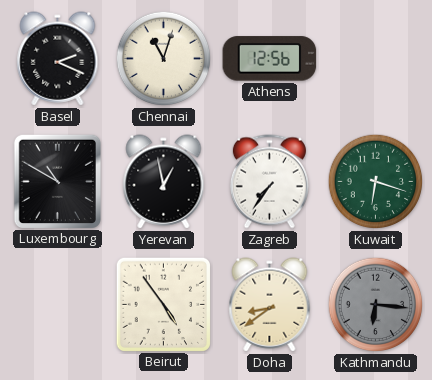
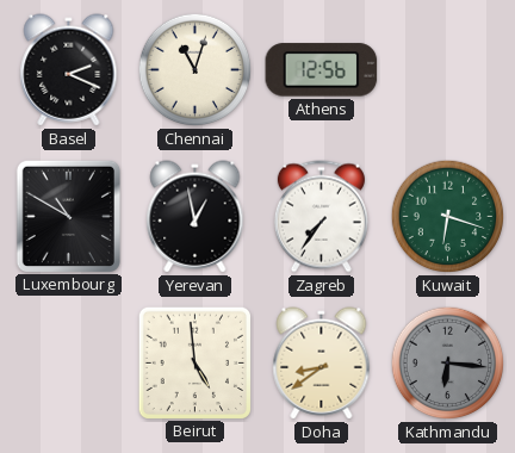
Beirut: 4:54 -> 4:59 (194, 362)
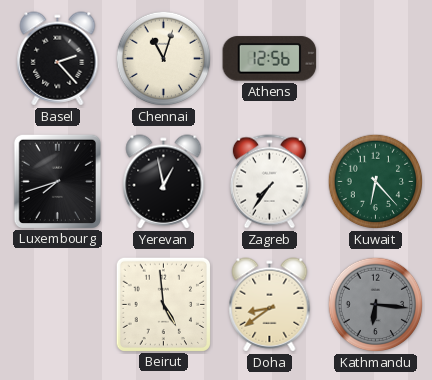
Basel: 2:19 -> 2:23 (58, 59)
Luxembourg: 10:50 -> 7:42 (57, 181)
Kuwait: 6:18 -> 6:23 (376, 182)
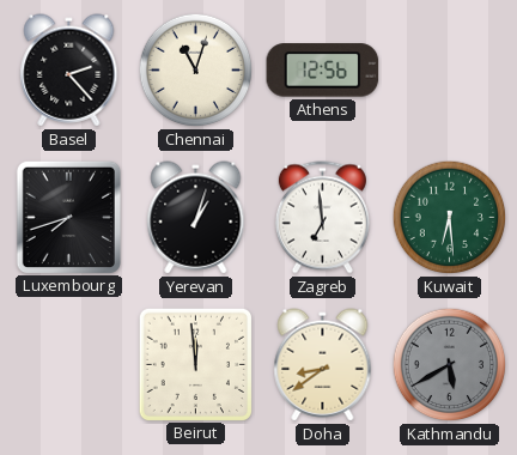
Yerevan: 12:58 -> 1:03 (196, 218)
Zagreb: 7:36 -> 6:59 (322, 218)
Kuwait: 6:23 -> 6:29 (450, 218)
Beirut: 4:59 -> 11:59 (195, 364)
Kathmandu: 6:16 -> 5:40 (450, 365)
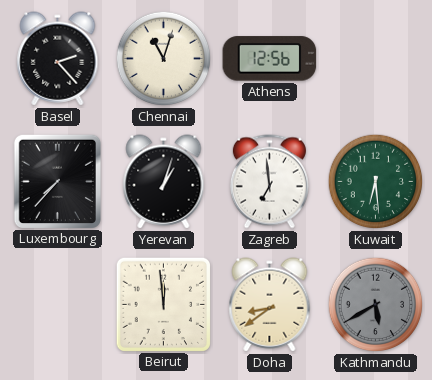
Luxembourg: 7:42 -> 7:37 (57, 181)
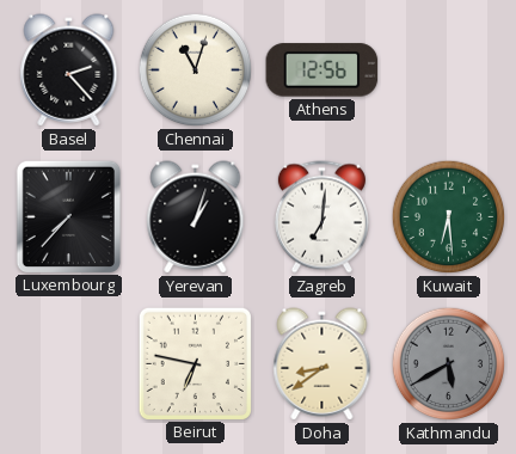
Zagreb: 6:59 -> 7:01 (321, 217)
Beirut: 11:59 -> 6:47 (195, 363)
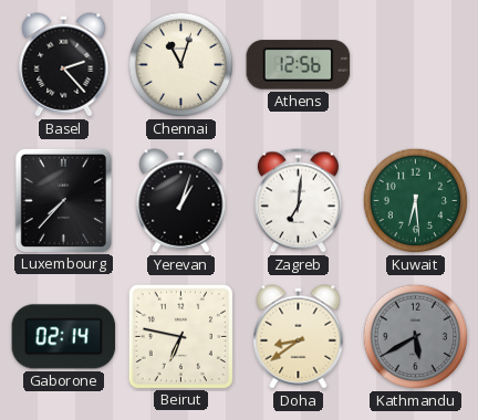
Gaborone: none -> 02:14 (64, 337)
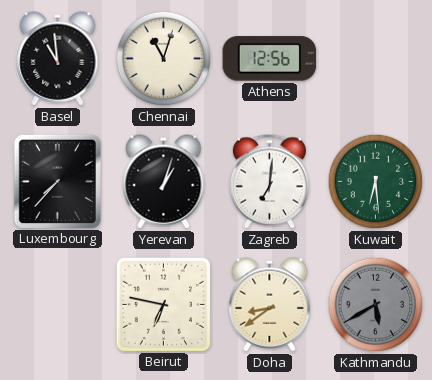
Basel: 2:23 -> 10:59 (58, 59)
Gaborone: 02:14 -> none (64, 337)
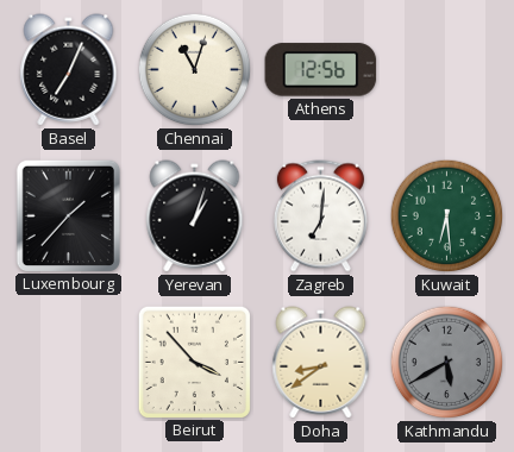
Basel: 10:59 -> 7:04 (69, 70)
Luxembourg: 7:37 -> 1:37 (68, 215)
Beirut: 6:47 -> 3:53 (194, 362)
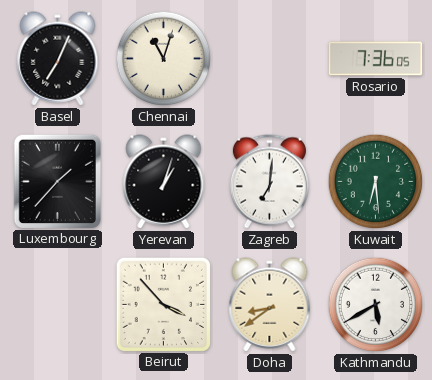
Athens: 12:56 -> none (321, 70)
Rosario: none -> 7:36 (376, 59)
Kathmandu dial: grey -> white (376, 305)
